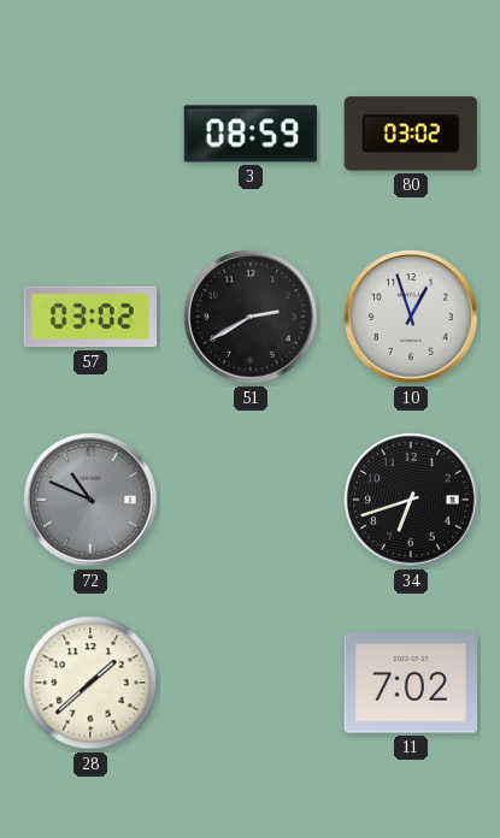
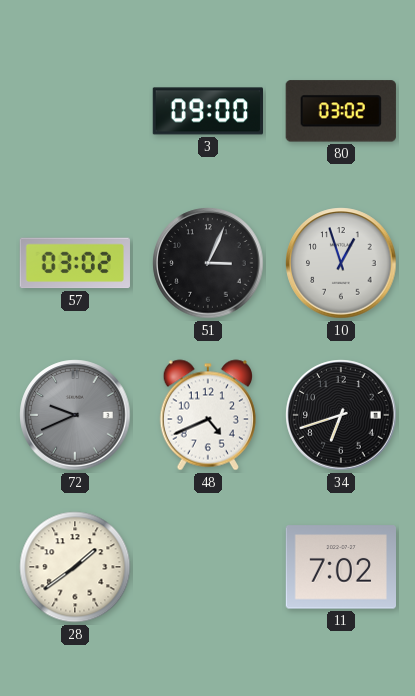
3: 08:59 -> 09:00 (208, 111)
51: 2:40 -> 3:04 (208, 263)
72: 10:49 -> 9:41 (75, 415)
48: none -> 4:41 (207, 415)
28: 1:38 -> 1:39 (75, 567)
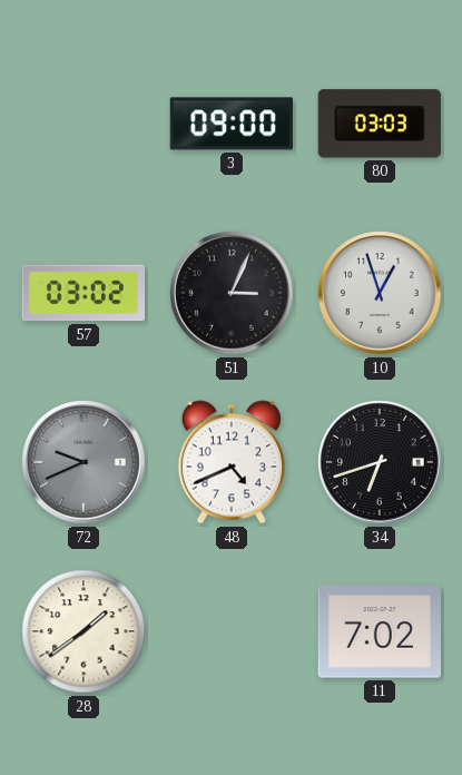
80: 03:02 -> 03:03 (380, 124)
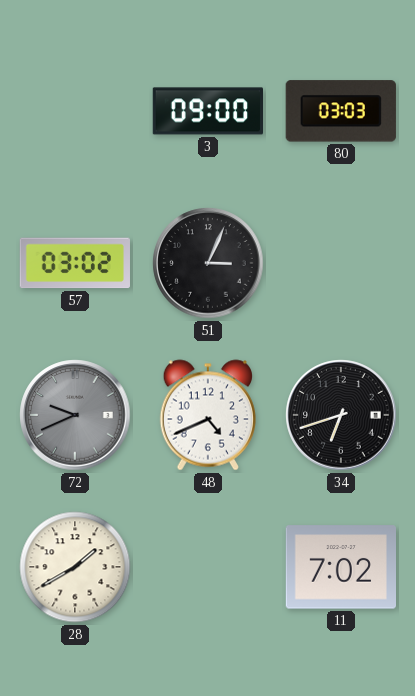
10: 12:57 -> none (380, 293)
28: 1:39 -> 1:40 (75, 567)
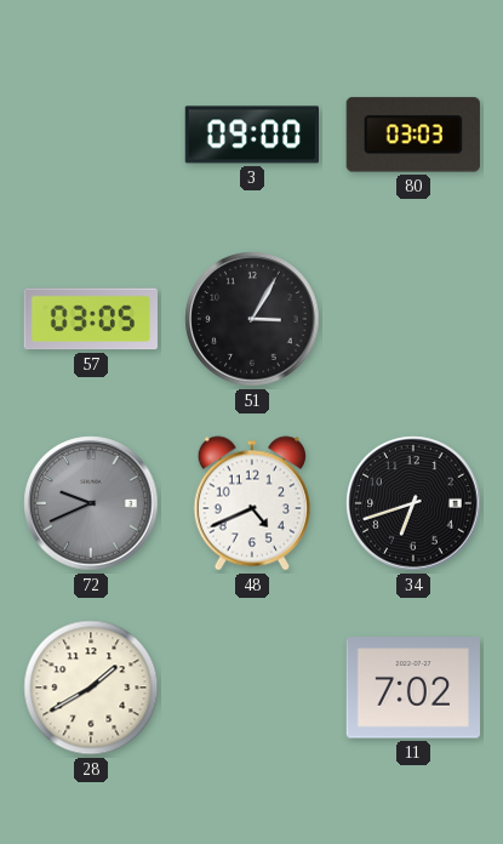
57: 03:02 -> 03:05 (90, 319)
51: 3:04 -> 3:05 (252, 319)
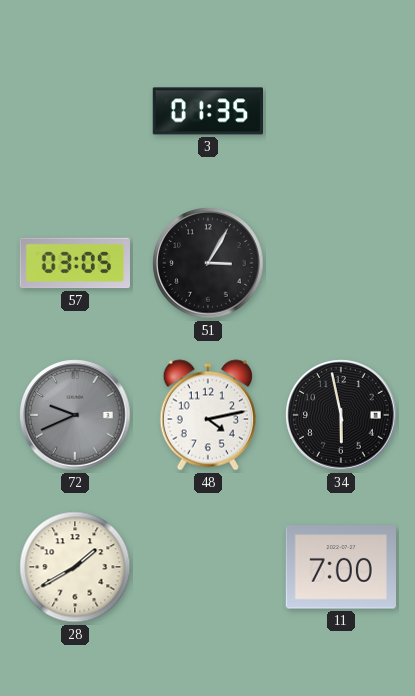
3: 09:00 -> 01:35 (208, 111)
80: 03:03 -> none (413, 135)
48: 4:41 -> 4:13 (207, 415)
34: 6:42 -> 5:58 (341, 415)
11: 7:02 -> 7:00 (340, 567)
